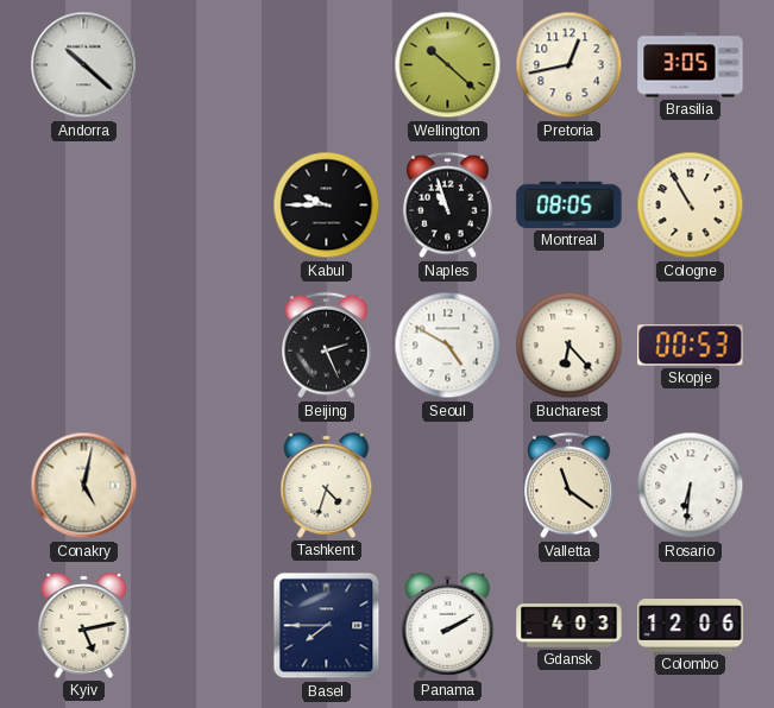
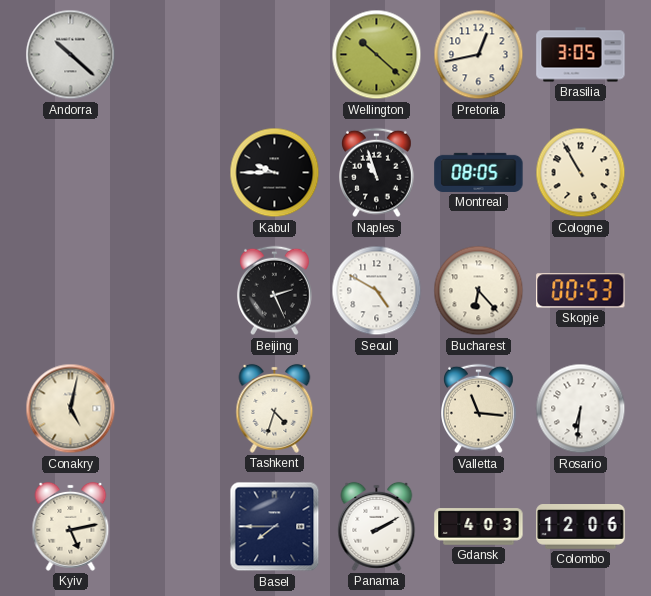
Valletta: 11:21 -> 11:16 (479, 409)
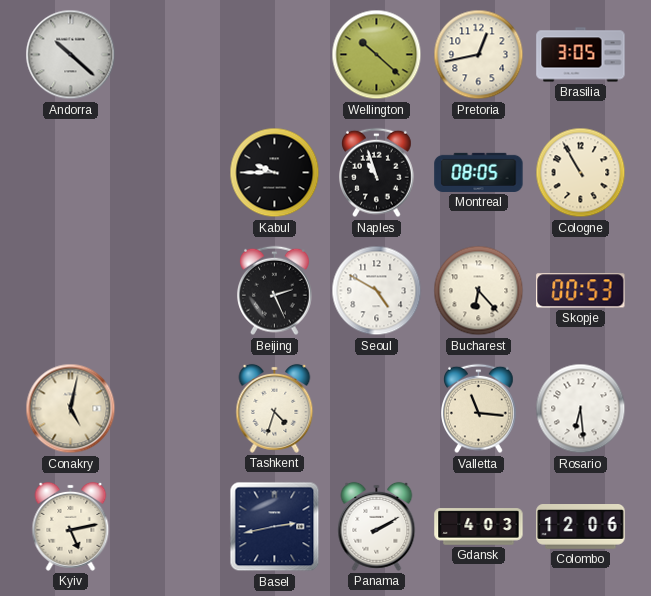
Rosario: 6:31 -> 6:29 (581, 409)
Basel: 7:45 -> 2:43 (275, 527)
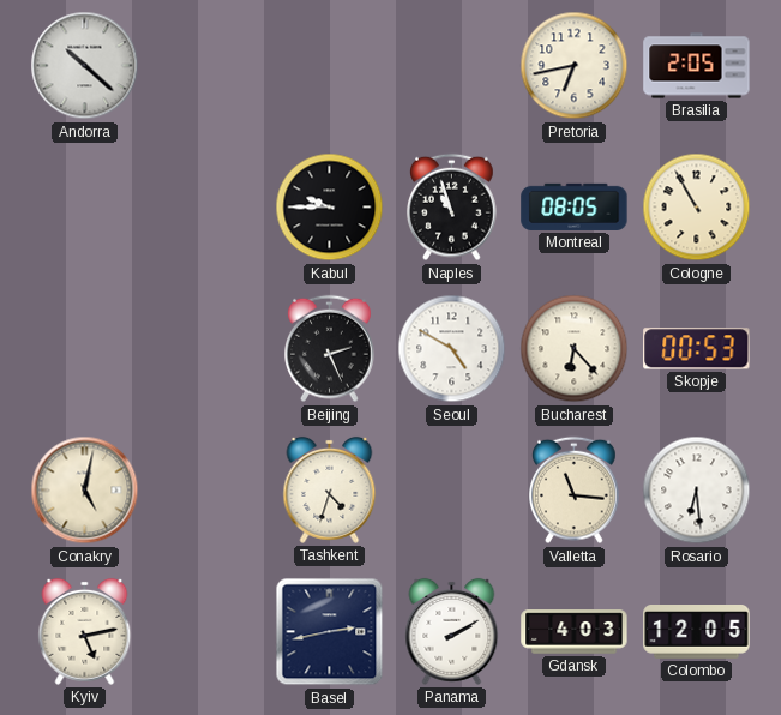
Wellington: 10:22 -> none (377, 55)
Pretoria: 12:43 -> 6:43 (575, 66)
Brasilia: 3:05 -> 2:05 (697, 66)
Colombo: 12:06 -> 12:05 (697, 632)
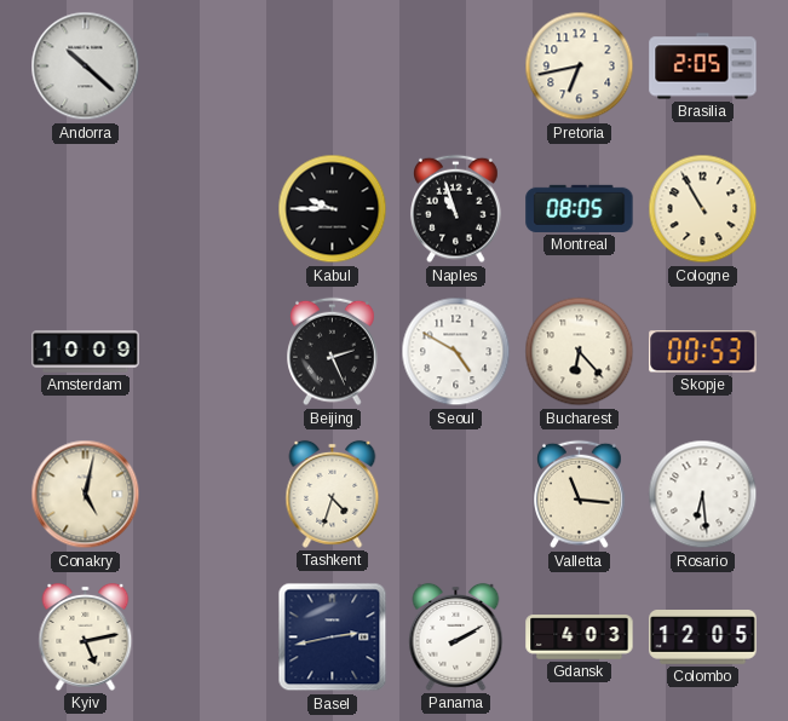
Amsterdam: none -> 10:09 (86, 352)
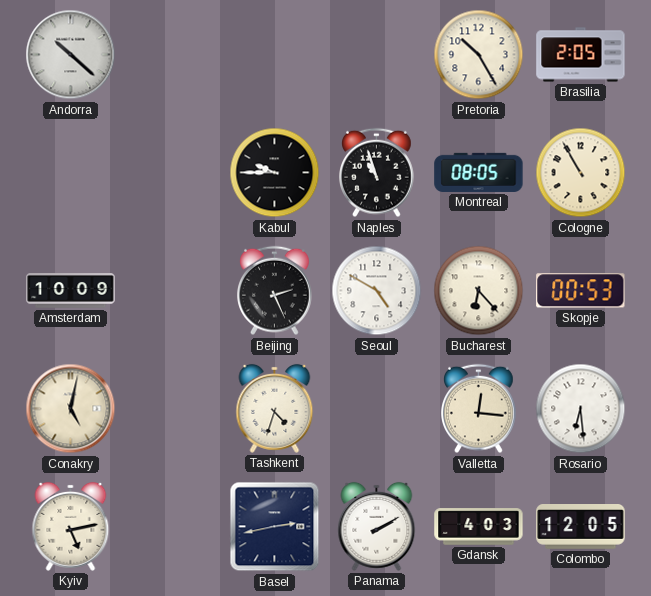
Pretoria: 6:43 -> 10:25 (479, 55)
Valletta: 11:16 -> 12:16 (479, 409)
